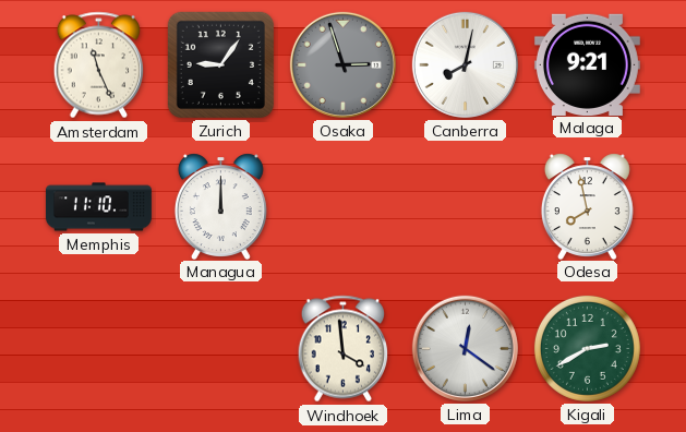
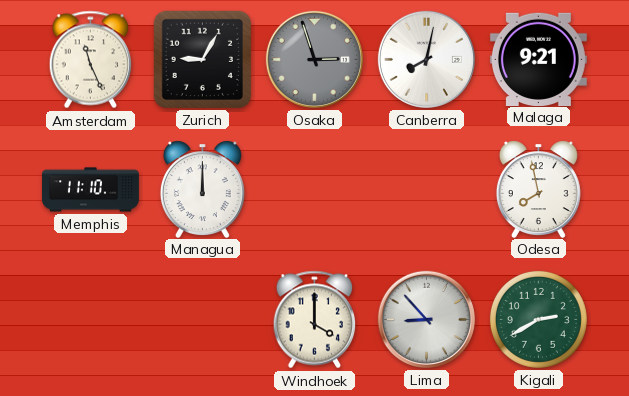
Zurich: 9:06 -> 9:05 (202, 59)
Windhoek: 3:59 -> 4:00 (315, 320)
Lima: 12:21 -> 8:53 (426, 319)
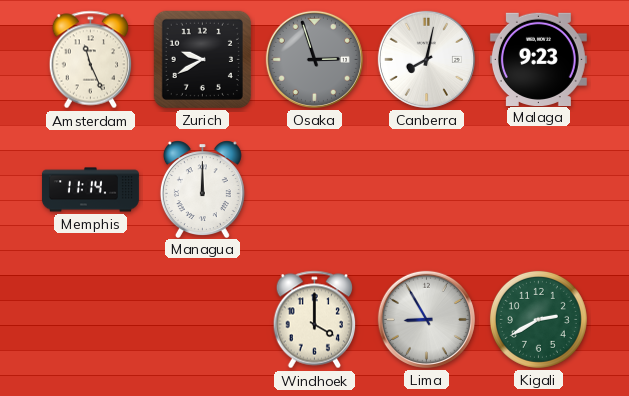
Zurich: 9:05 -> 9:40 (202, 59)
Malaga: 9:21 -> 9:23 (538, 59)
Memphis: 11:10 -> 11:14 (90, 190)
Odesa: 7:58 -> none (538, 189)
Lima: 8:53 -> 8:55 (426, 319)
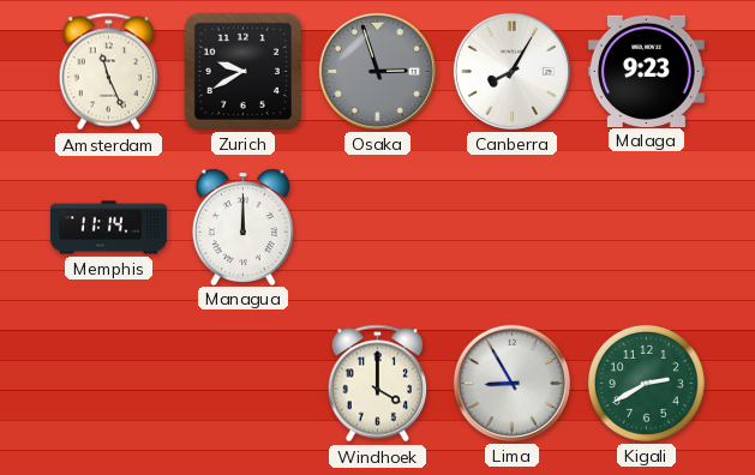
Canberra: 8:02 -> 8:05 (511, 71)
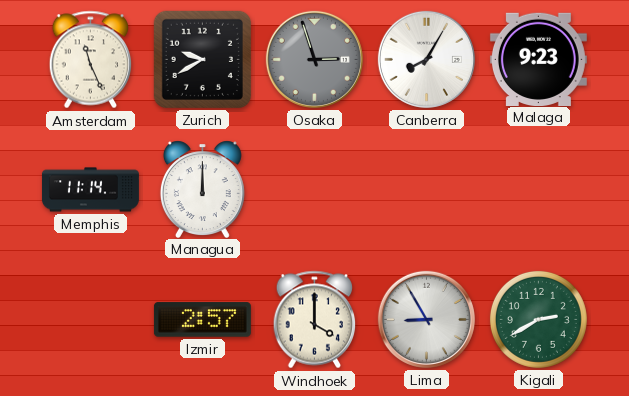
Izmir: none -> 2:57 (202, 320)
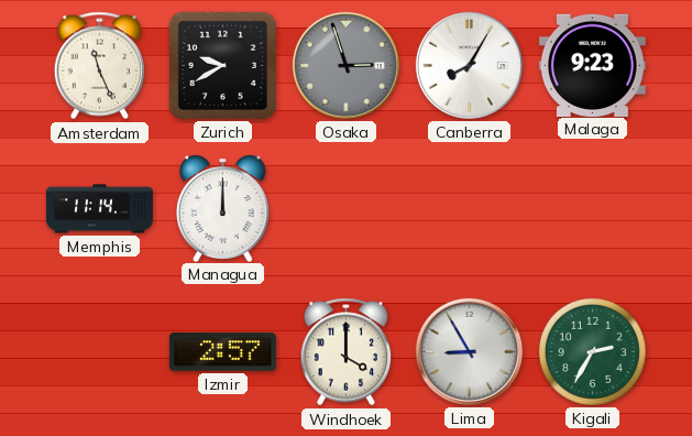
Kigali: 2:40 -> 2:35 (592, 351)
